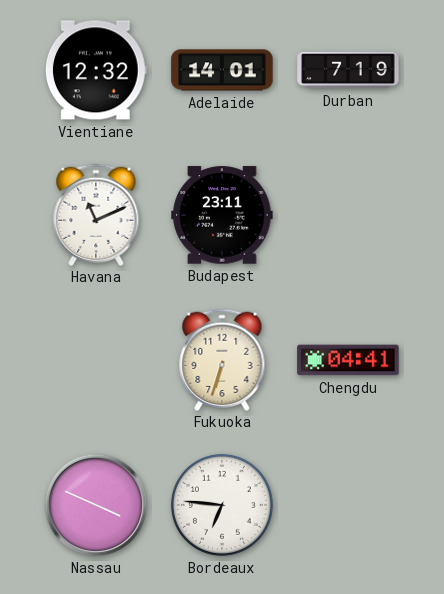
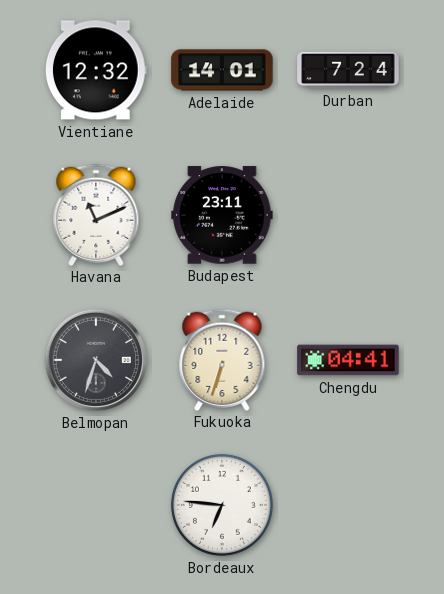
Durban: 7:19 -> 7:24 (348, 70)
Belmopan: none -> 4:33 (96, 360)
Nassau: 3:49 -> none (96, 505)
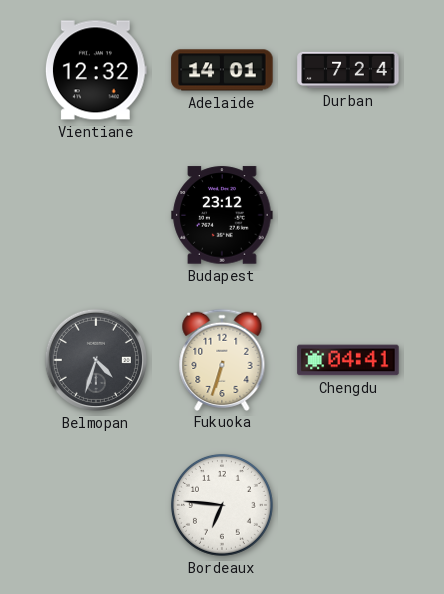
Havana: 11:11 -> none (96, 214)
Budapest: 23:11 -> 23:12 (222, 215)
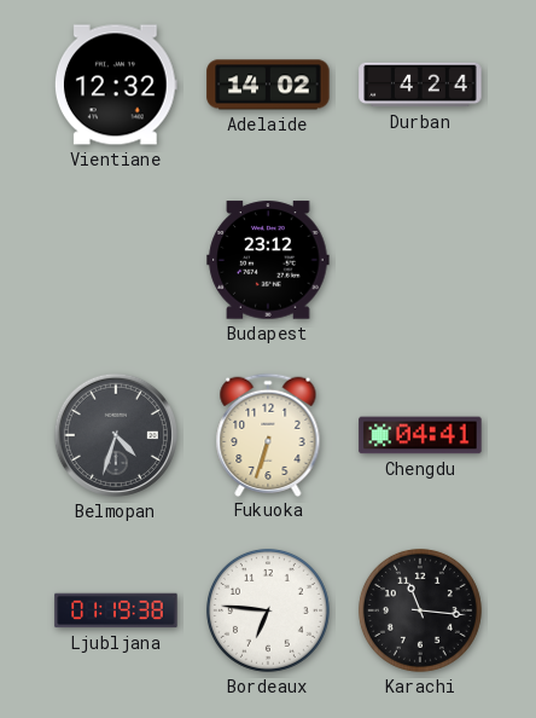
Adelaide: 14:01 -> 14:02 (268, 85)
Durban: 7:24 -> 4:24 (420, 85)
Ljubljana: none -> 01:19 (116, 610)
Karachi: none -> 11:16 (420, 610)
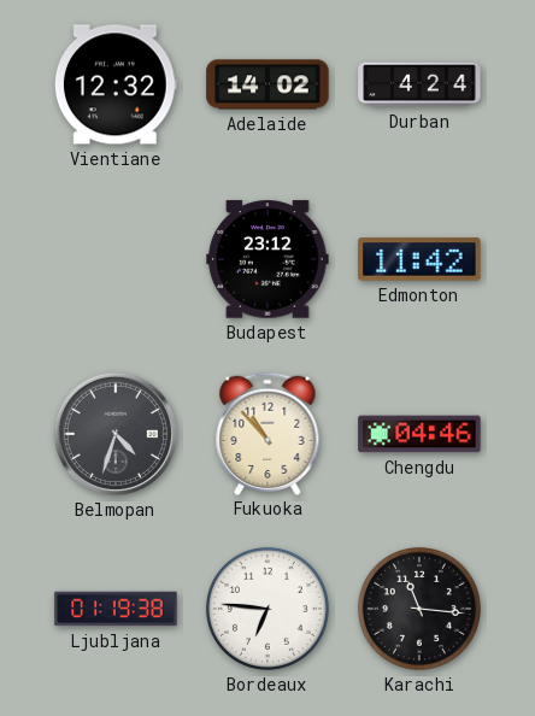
Edmonton: none -> 11:42 (419, 259)
Fukuoka: 6:33 -> 10:53 (267, 433)
Chengdu: 04:41 -> 04:46 (419, 434)
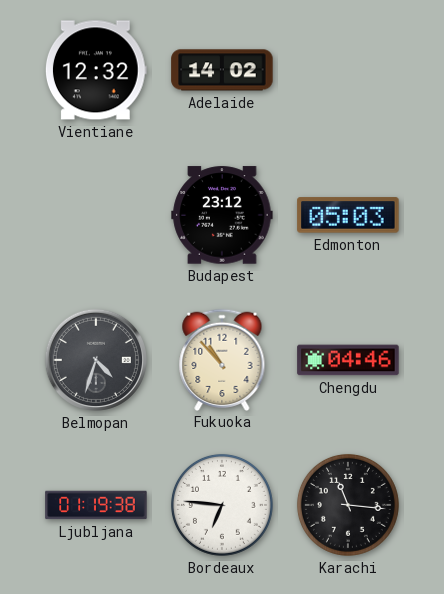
Durban: 4:24 -> none (419, 84)
Edmonton: 11:42 -> 05:03 (348, 215)
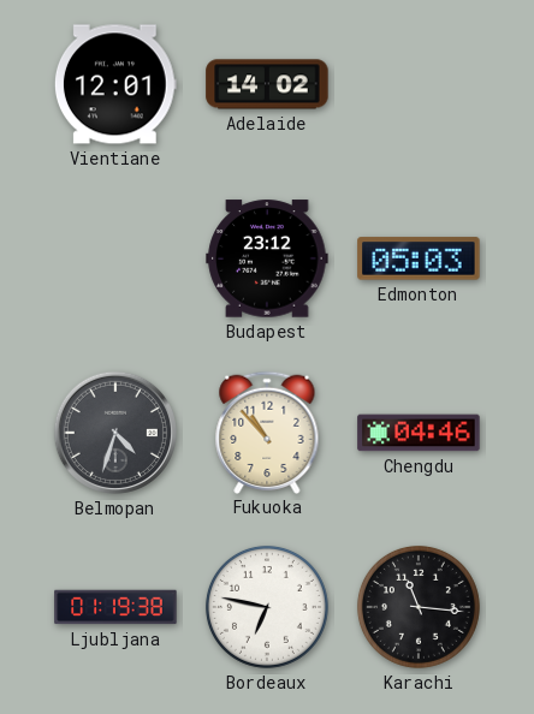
Vientiane: 12:32 -> 12:01 (115, 84)
Bordeaux: 6:46 -> 6:47 (267, 607)
